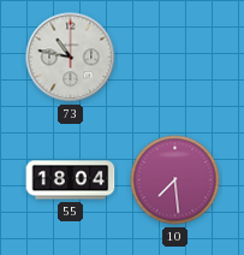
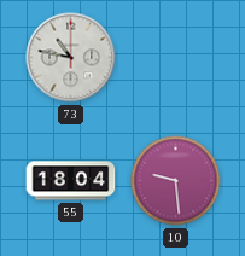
10: 7:29 -> 9:29 (176, 181)
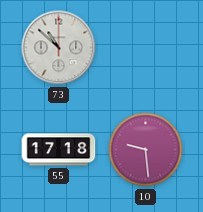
73: 10:47 -> 10:52 (59, 48)
55: 18:04 -> 17:18 (59, 150)
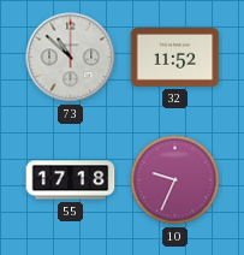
32: none -> 11:52 (175, 58)
10: 9:29 -> 9:34 (175, 180)
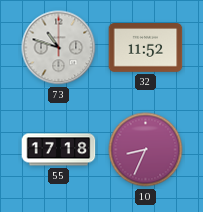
73: 10:52 -> 10:48 (59, 48)
10: 9:34 -> 8:34 (146, 150)
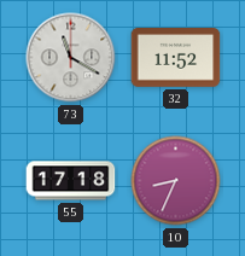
73: 10:48 -> 11:20 (71, 58)
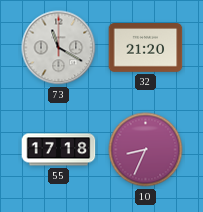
32: 11:52 -> 21:20 (146, 48)
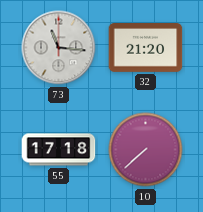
73: 11:20 -> 11:16 (59, 48)
10: 8:34 -> 7:38 (146, 150)
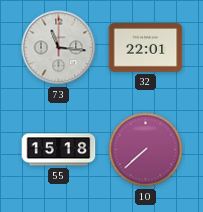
32: 21:20 -> 22:01 (146, 48)
55: 17:18 -> 15:18 (59, 150)
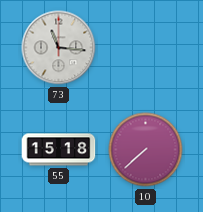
32: 22:01 -> none (146, 48)
